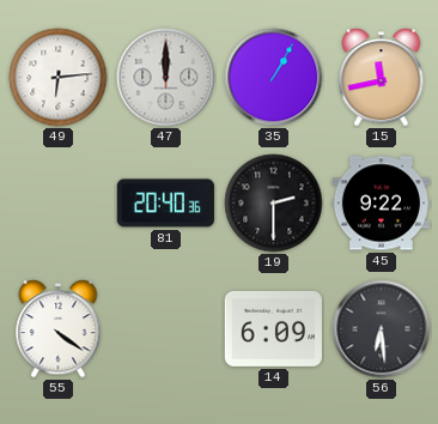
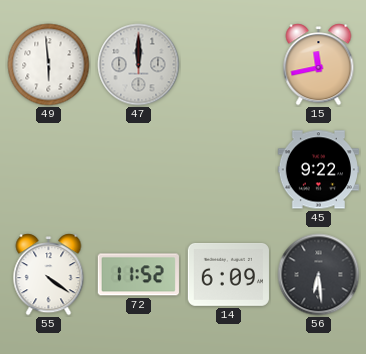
49: 6:14 -> 5:59 (49, 65)
35: 1:05 -> none (274, 78)
81: 20:40 -> none (165, 204)
19: 2:30 -> none (274, 204)
72: none -> 11:52 (138, 275)
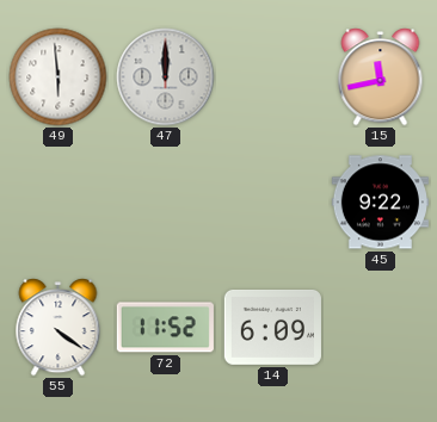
56: 6:29 -> none (319, 275)
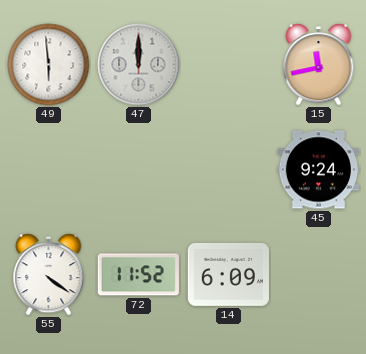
45: 9:22 -> 9:24 (318, 170)
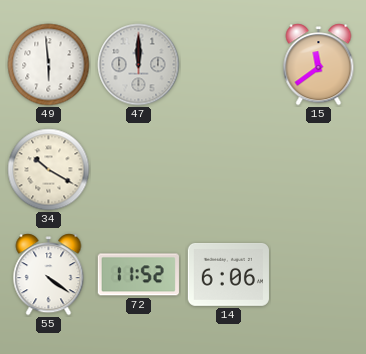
15: 11:43 -> 11:39 (319, 65)
34: none -> 10:20 (49, 170)
45: 9:24 -> none (318, 170)
14: 6:09 -> 6:06 (228, 274)
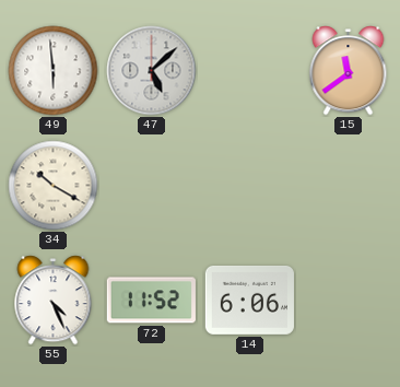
47: 12:00 -> 5:08 (152, 71)
55: 4:21 -> 4:26 (54, 301)
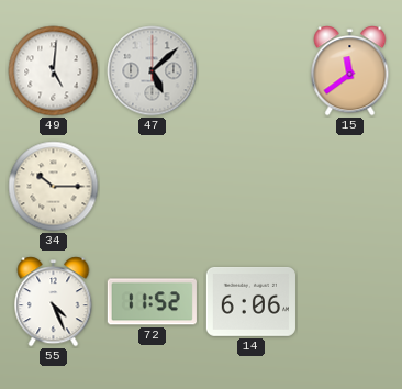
49: 5:59 -> 5:01 (54, 71)
34: 10:20 -> 10:15 (54, 187)
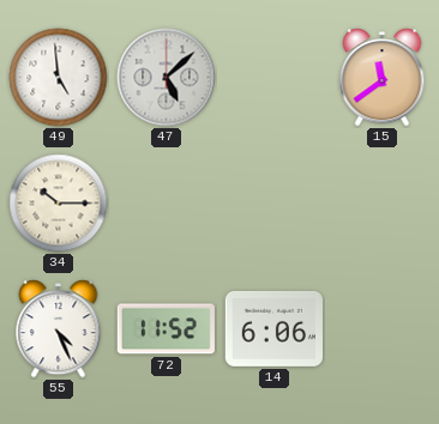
49: 5:01 -> 4:59 (59, 78)
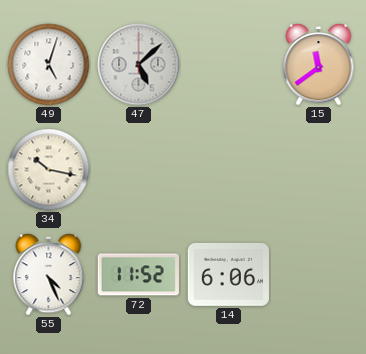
49: 4:59 -> 5:03 (49, 65)
34: 10:15 -> 10:17 (49, 170)
